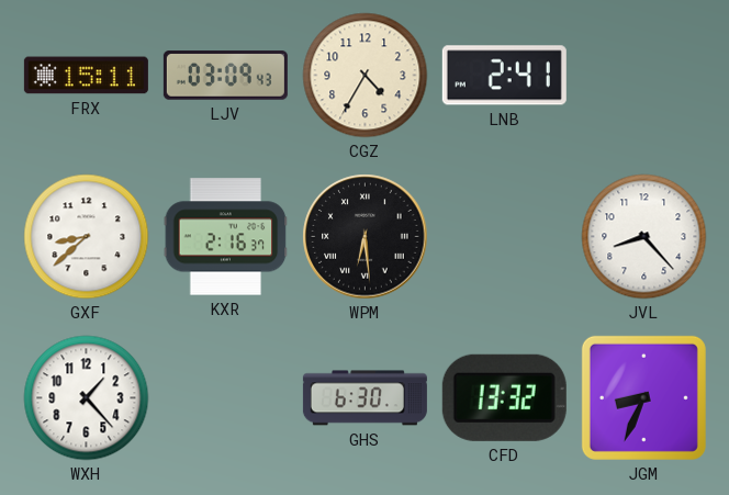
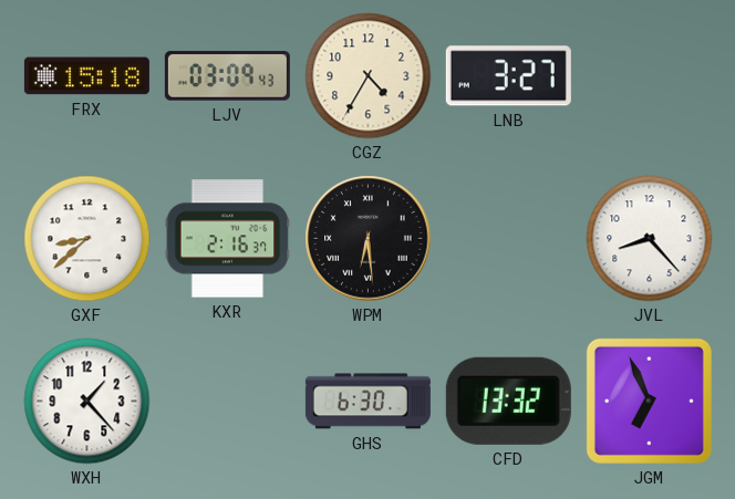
FRX: 15:11 -> 15:18 (86, 76)
LNB: 2:41 -> 3:27 (508, 76)
JGM: 8:34 -> 6:56 (649, 401)
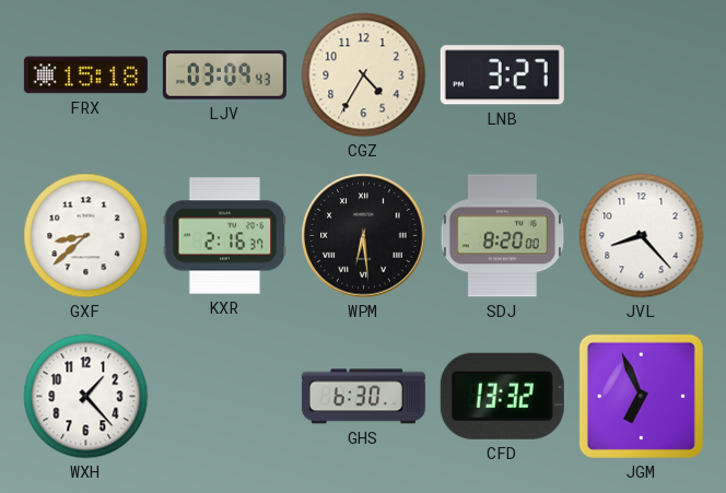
SDJ: none -> 8:20 (502, 236)
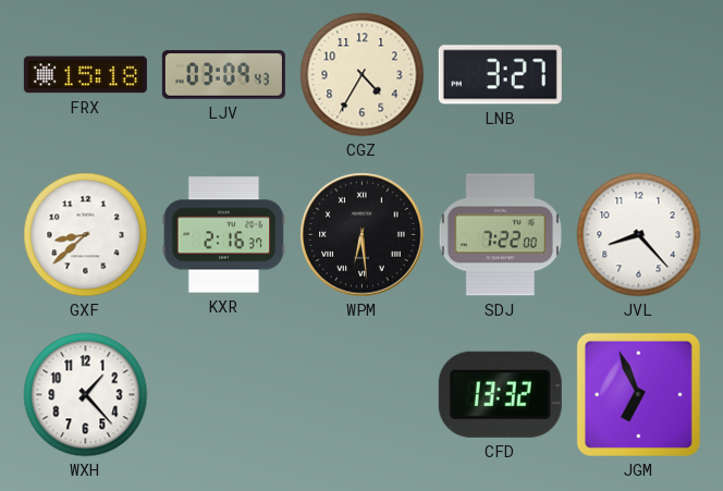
SDJ: 8:20 -> 7:22 (500, 235)
GHS: 6:30 -> none (363, 397)
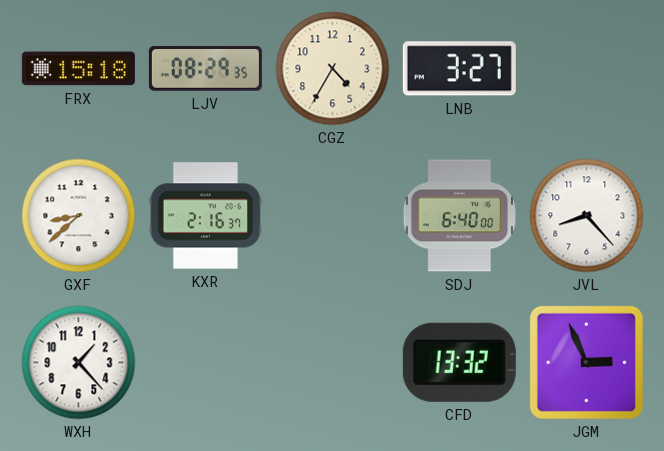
LJV: 03:09 -> 08:29 (205, 69)
WPM: 6:29 -> none (363, 235)
SDJ: 7:22 -> 6:40 (459, 216)
JGM: 6:56 -> 2:56 (586, 362)
